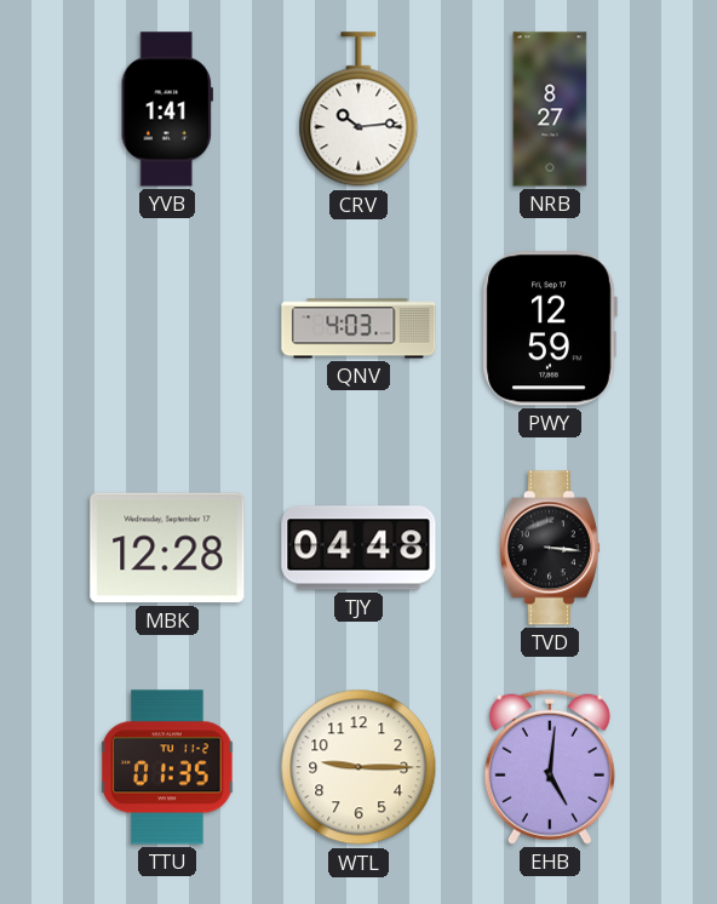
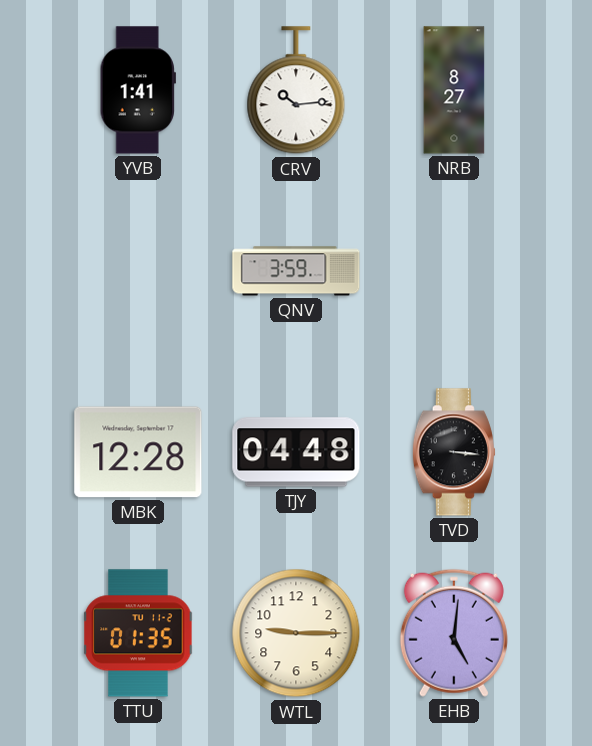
QNV: 4:03 -> 3:59 (296, 271)
PWY: 12:59 -> none (550, 328)
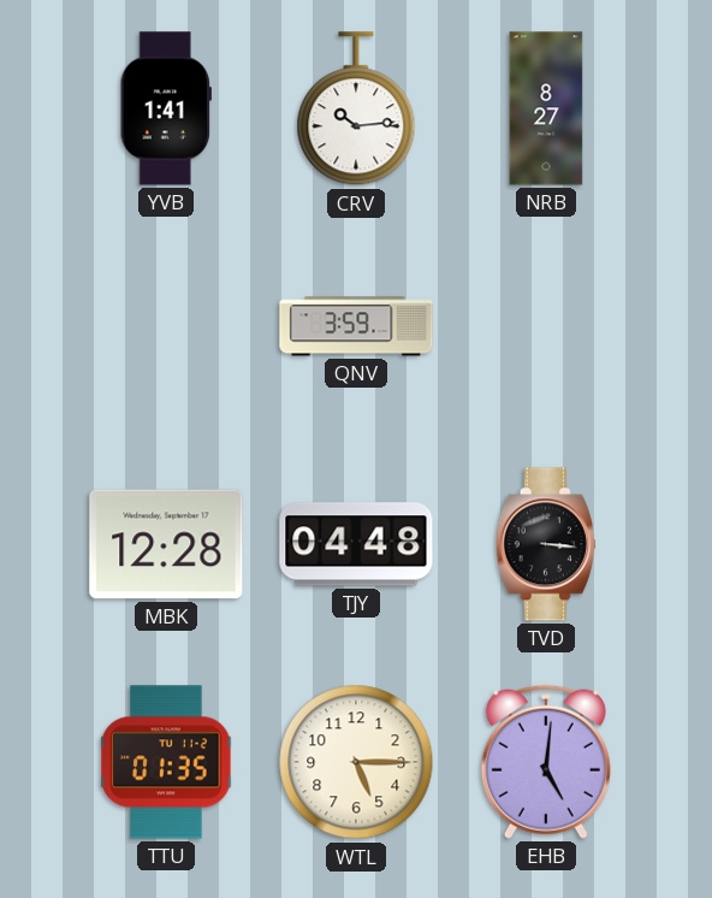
WTL: 9:15 -> 5:15 (356, 762)
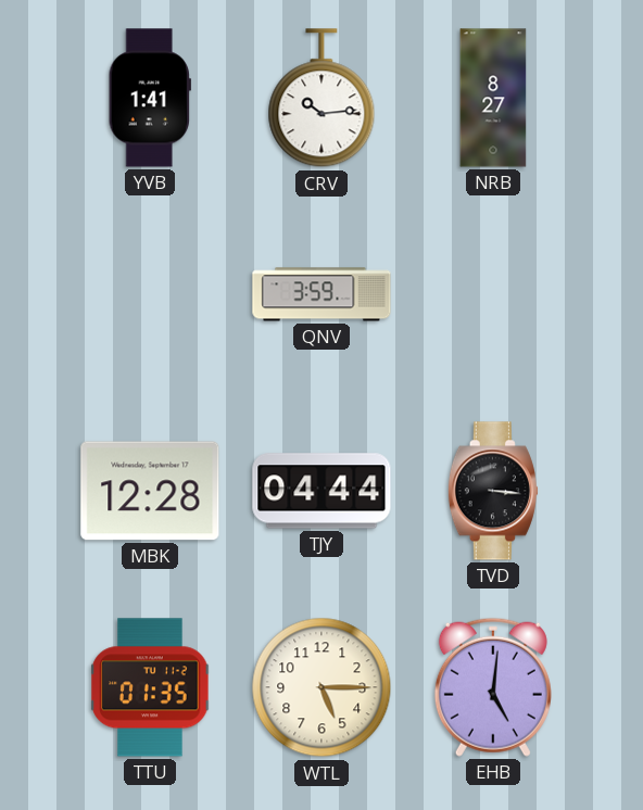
TJY: 04:48 -> 04:44 (321, 491)
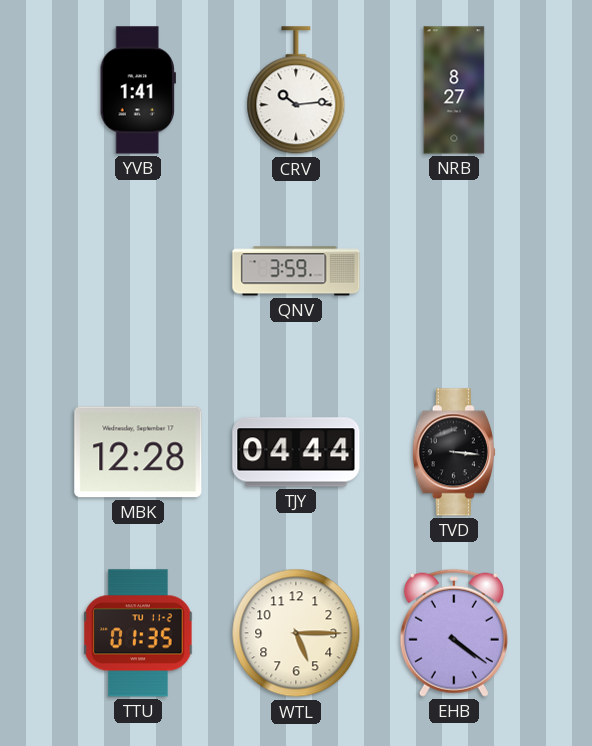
EHB: 5:01 -> 4:21 (454, 633)
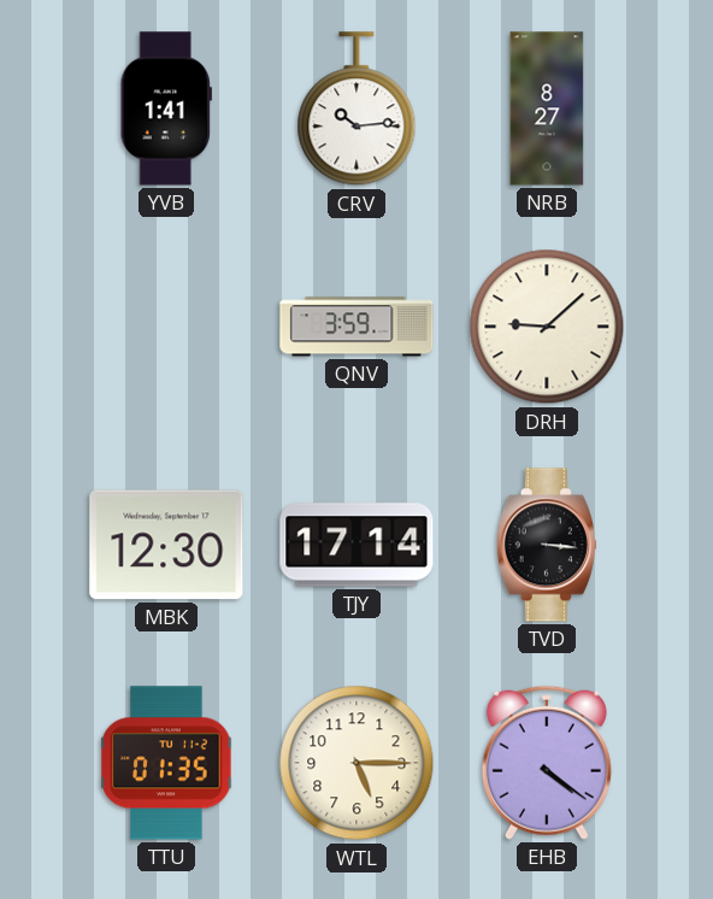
DRH: none -> 9:08 (547, 327)
MBK: 12:28 -> 12:30 (166, 545)
TJY: 04:44 -> 17:14 (356, 545)
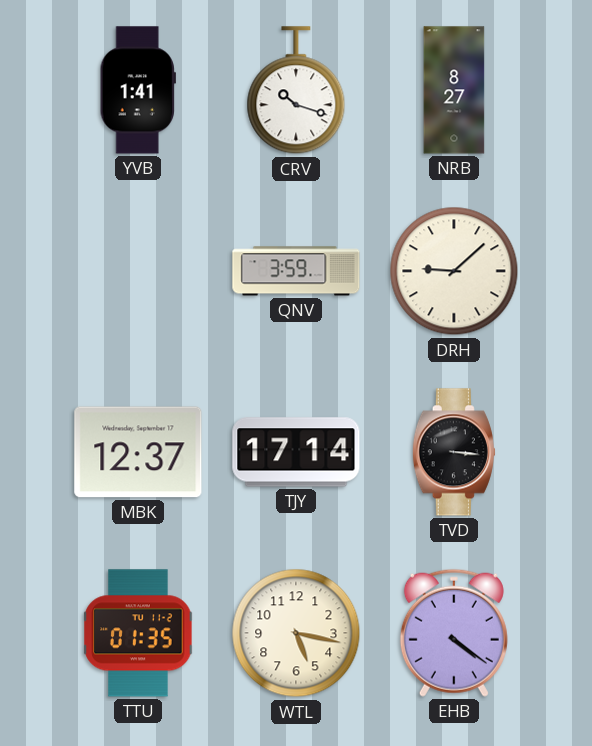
CRV: 10:14 -> 10:18 (296, 91)
MBK: 12:30 -> 12:37 (138, 452)
WTL: 5:15 -> 5:17 (296, 633)
